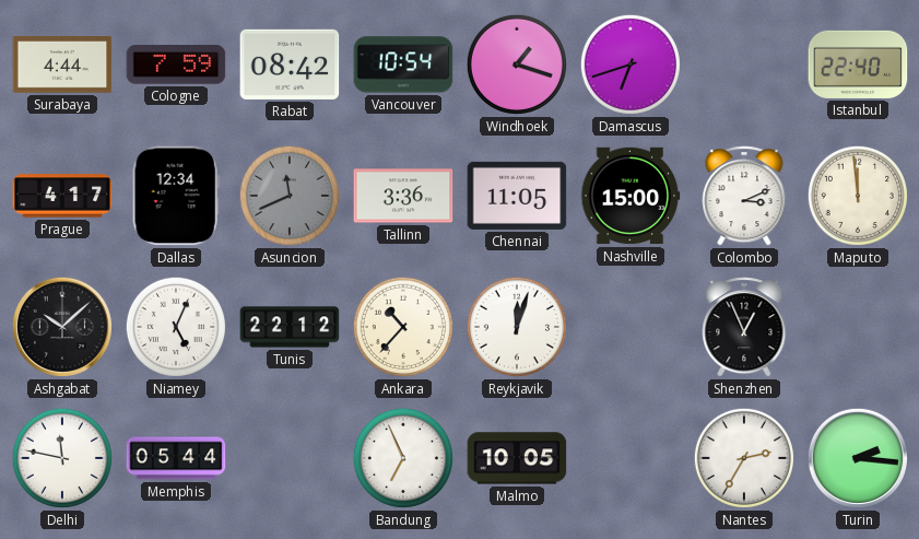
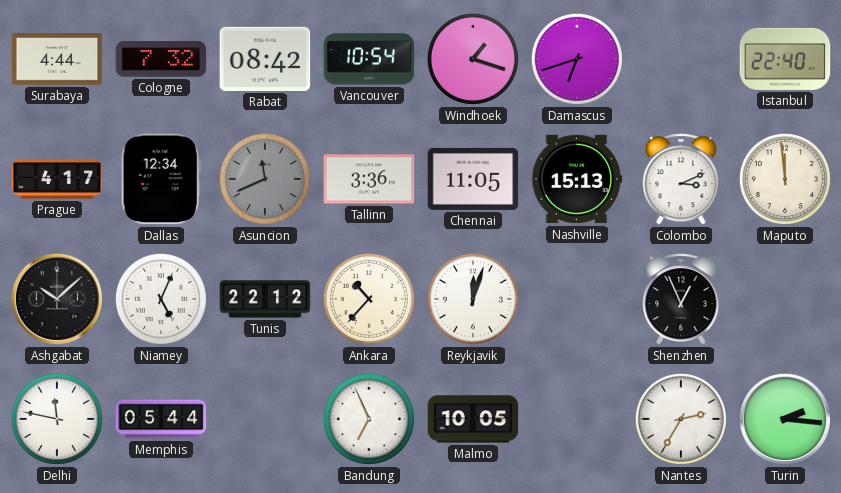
Cologne: 7:59 -> 7:32 (161, 59)
Nashville: 15:00 -> 15:13 (577, 179)
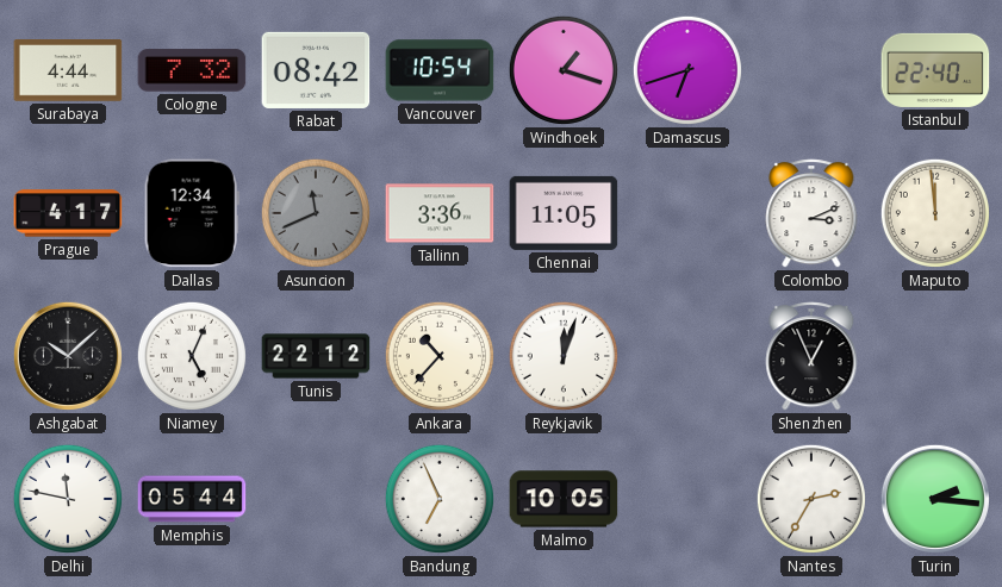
Nashville: 15:13 -> none (577, 179)
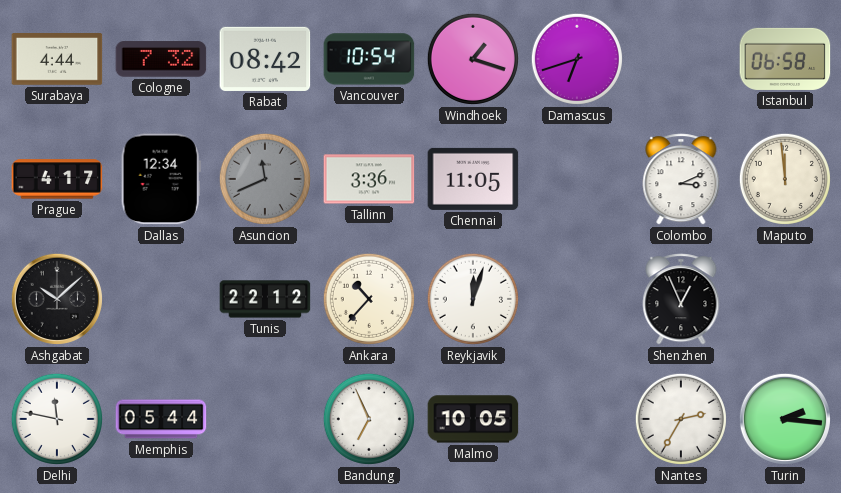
Istanbul: 22:40 -> 06:58 (785, 59)
Niamey: 5:04 -> none (192, 356)
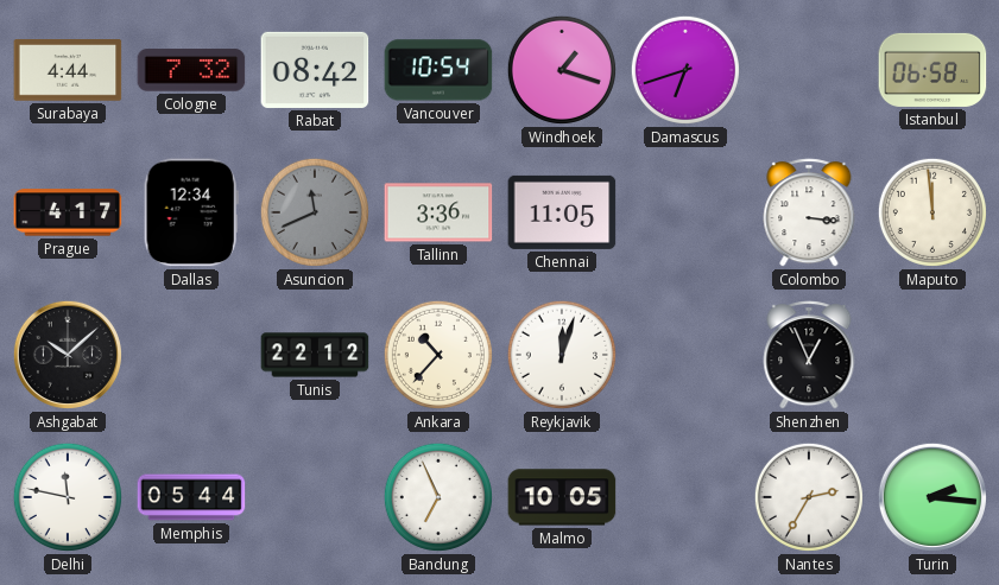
Colombo: 3:11 -> 3:16 (809, 212)
